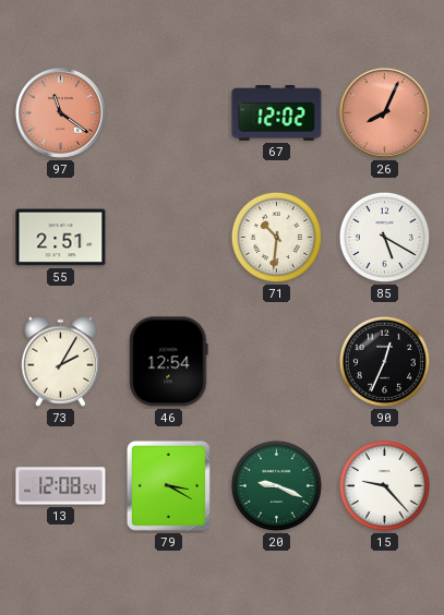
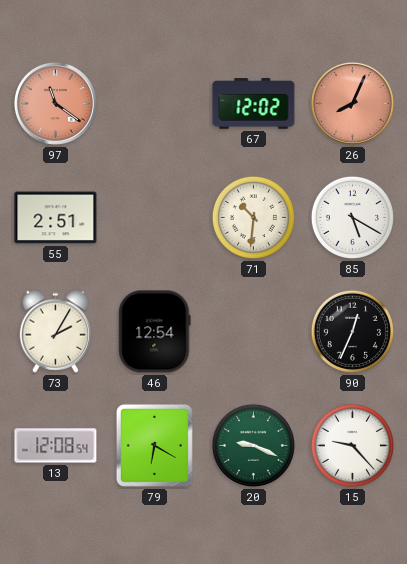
79: 3:20 -> 6:20 (154, 445)
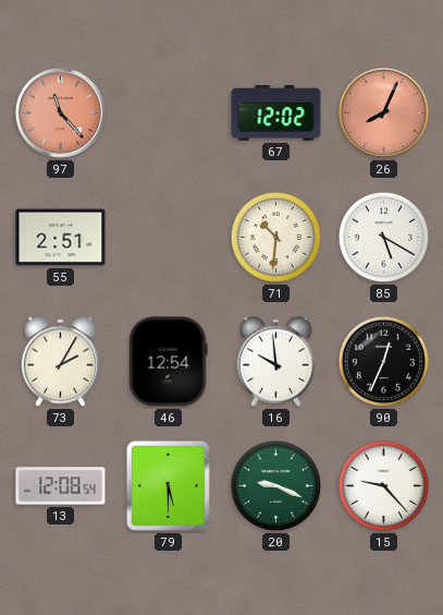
97: 11:21 -> 11:23 (60, 112)
16: none -> 9:59 (276, 361)
79: 6:20 -> 5:30 (168, 485)
